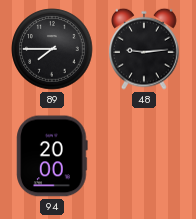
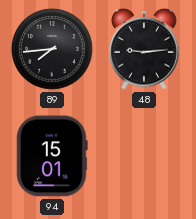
89: 7:45 -> 7:44 (52, 49)
94: 20:00 -> 15:01 (52, 156)
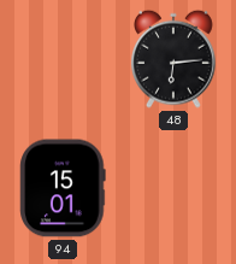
89: 7:44 -> none (52, 49)
48: 9:14 -> 6:14 (175, 59)
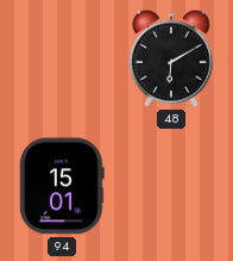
48: 6:14 -> 6:10 (172, 58)
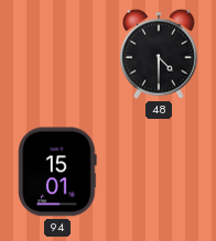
48: 6:10 -> 4:30 (160, 54)
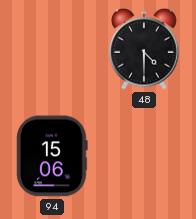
94: 15:01 -> 15:06 (52, 156)
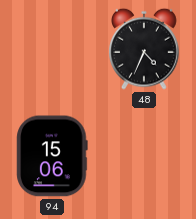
48: 4:30 -> 4:34 (145, 49)
